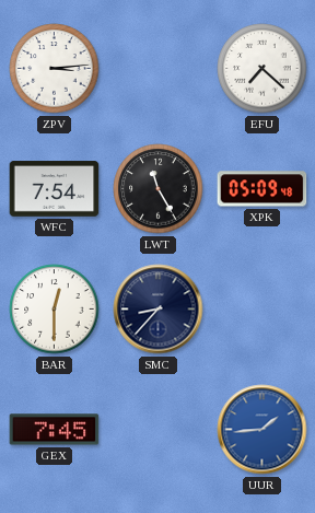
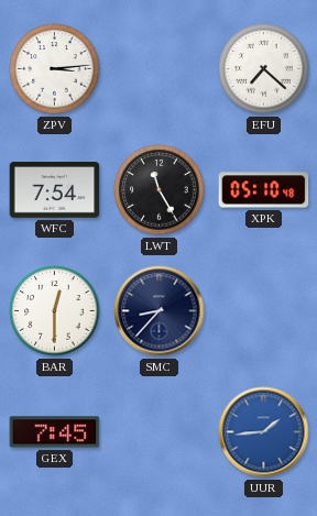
XPK: 05:09 -> 05:10 (264, 190)
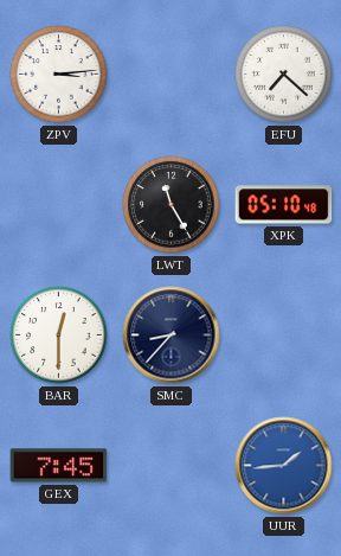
WFC: 7:54 -> none (55, 190)
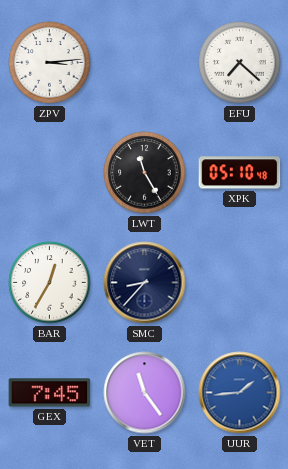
BAR: 12:30 -> 12:35 (50, 283)
VET: none -> 11:24 (145, 393)
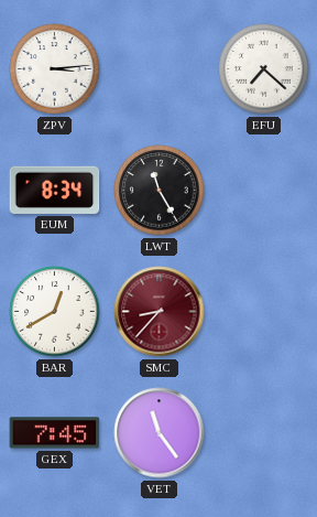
EUM: none -> 8:34 (55, 190)
XPK: 05:10 -> none (240, 173)
BAR: 12:35 -> 12:40 (55, 312)
SMC dial: navy -> burgundy (160, 312)
UUR: 1:44 -> none (240, 393)
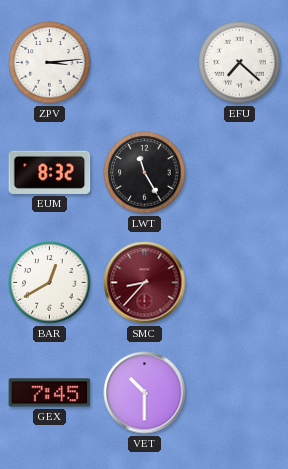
EUM: 8:34 -> 8:32 (50, 172)
VET: 11:24 -> 10:30 (145, 393)
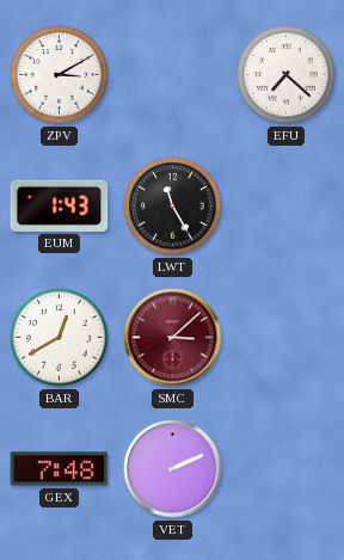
ZPV: 3:14 -> 3:10 (60, 75)
EUM: 8:32 -> 1:43 (60, 205)
SMC: 8:37 -> 3:08 (173, 338)
GEX: 7:45 -> 7:48 (60, 469)
VET: 10:30 -> 2:11 (173, 469)
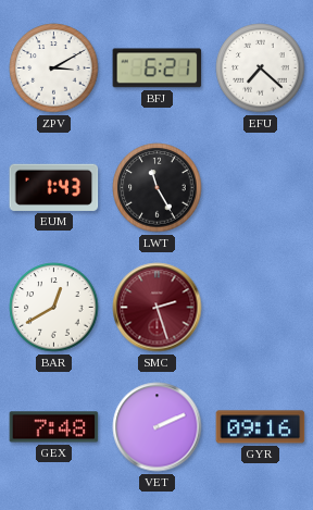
BFJ: none -> 6:21 (158, 69)
SMC: 3:08 -> 2:27 (158, 308)
GYR: none -> 09:16 (261, 427)
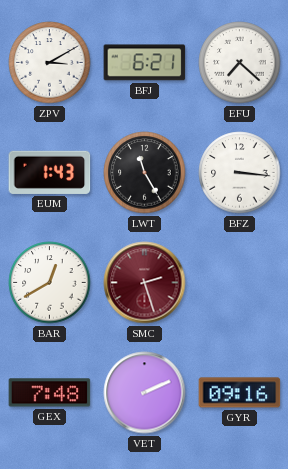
BFZ: none -> 3:16 (240, 173)
